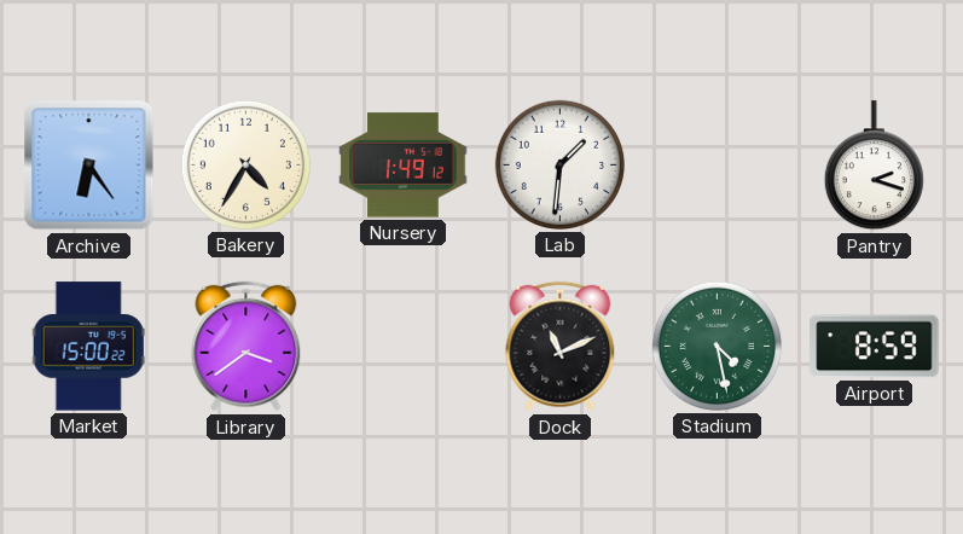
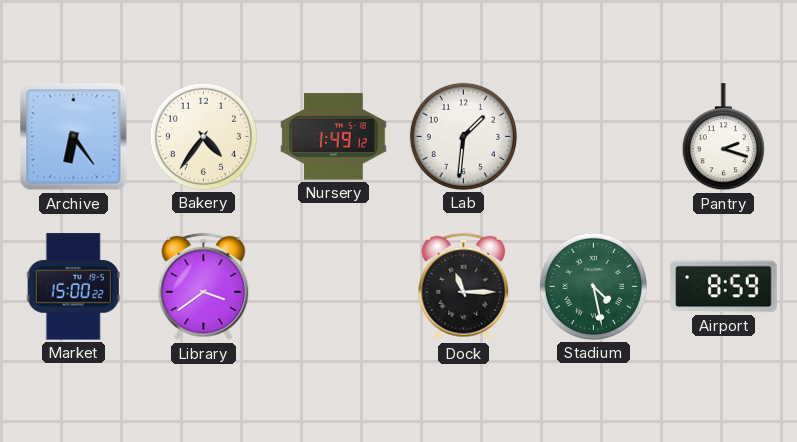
Bakery: 4:35 -> 4:36 (203, 136)
Dock: 11:11 -> 11:15 (464, 287)
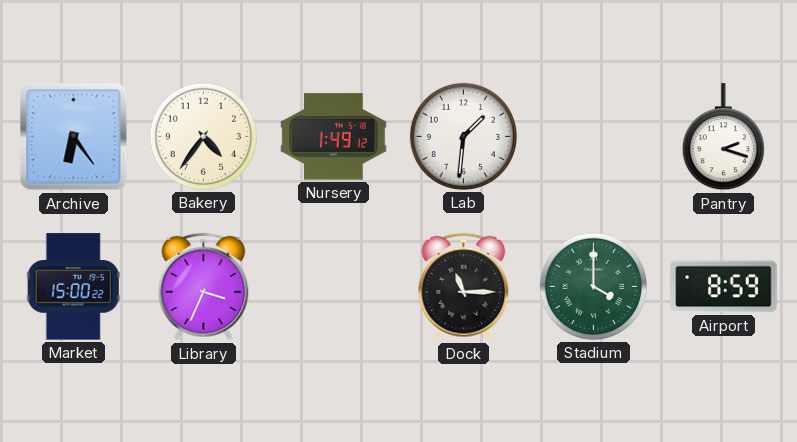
Library: 3:39 -> 3:34 (204, 287)
Stadium: 4:28 -> 4:00 (593, 286)
